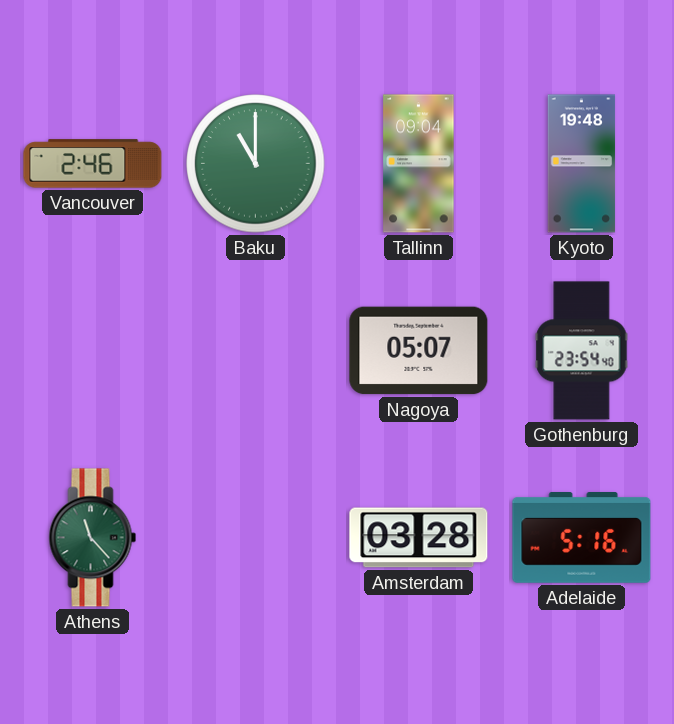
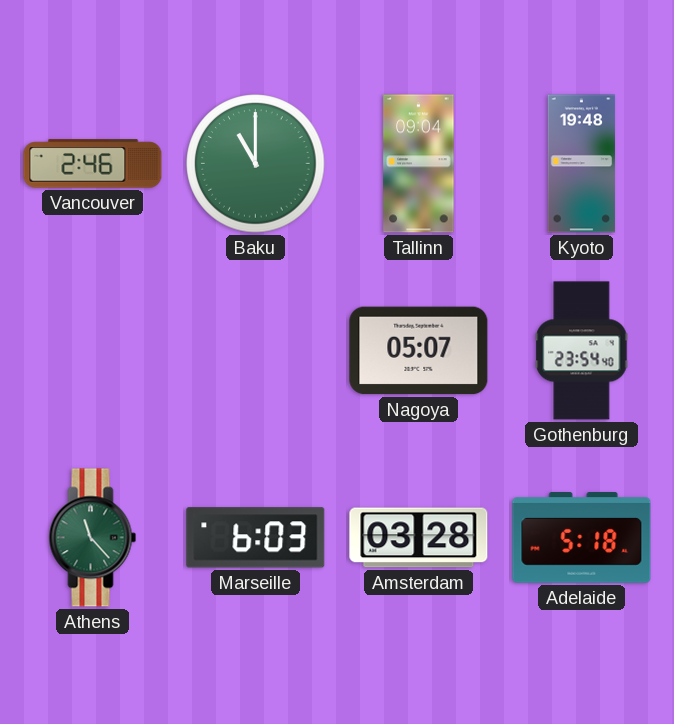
Marseille: none -> 6:03 (256, 538)
Adelaide: 5:16 -> 5:18 (582, 538)
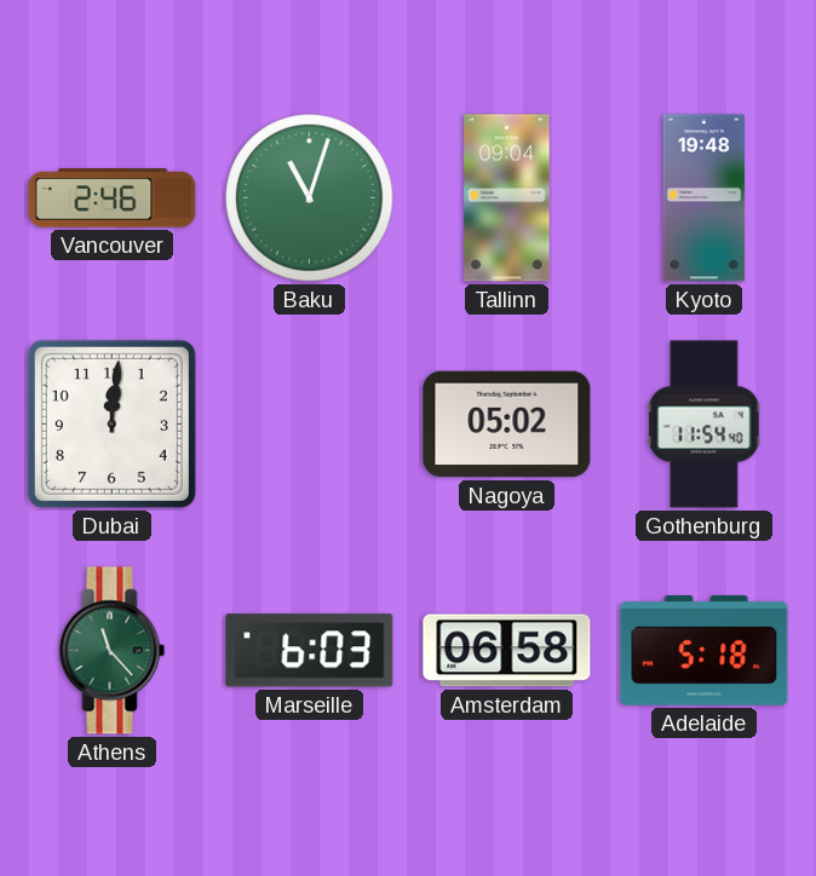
Baku: 11:00 -> 11:03 (310, 198)
Dubai: none -> 12:01 (111, 423)
Nagoya: 05:07 -> 05:02 (507, 425)
Gothenburg: 23:54 -> 11:54 (705, 425)
Amsterdam: 03:28 -> 06:58 (507, 651)
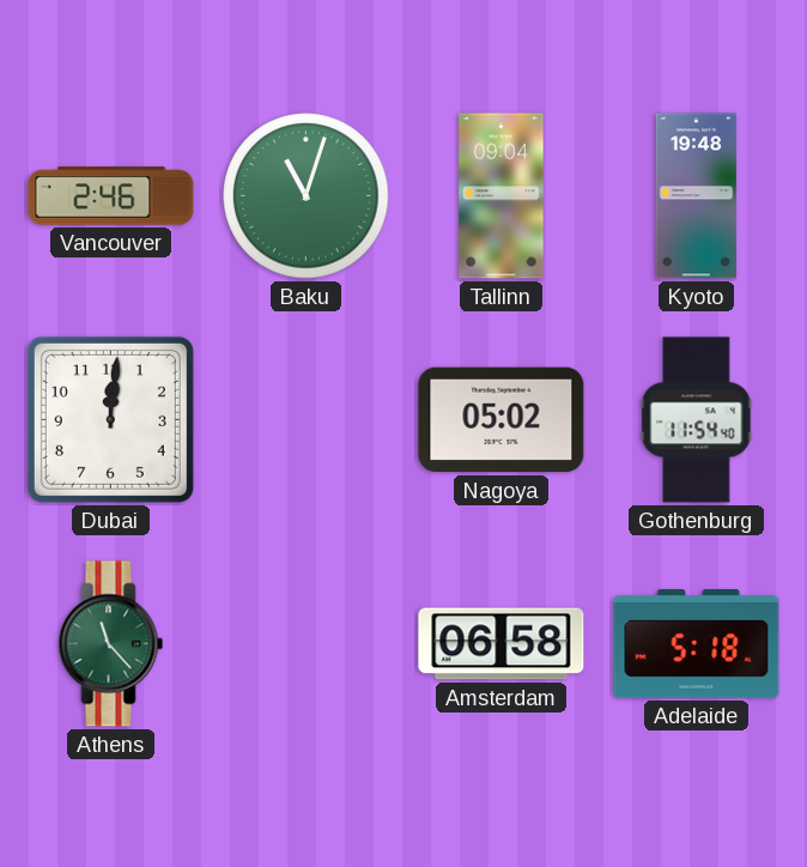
Marseille: 6:03 -> none (310, 651)
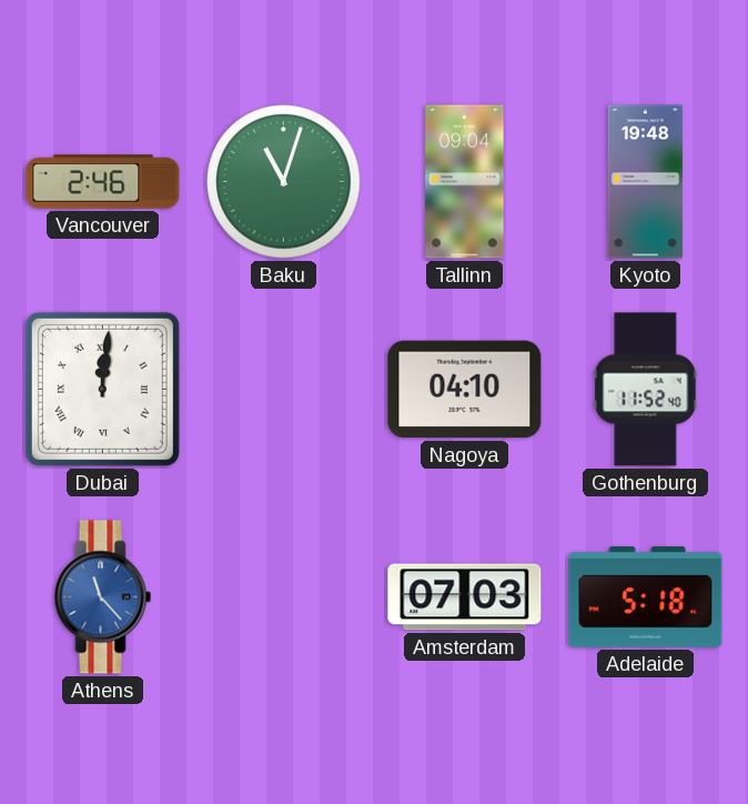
Dubai numerals: Arabic -> Roman (102, 389)
Nagoya: 05:02 -> 04:10 (465, 390)
Gothenburg: 11:54 -> 11:52 (646, 390)
Athens dial: green -> blue (103, 597)
Amsterdam: 06:58 -> 07:03 (465, 597)
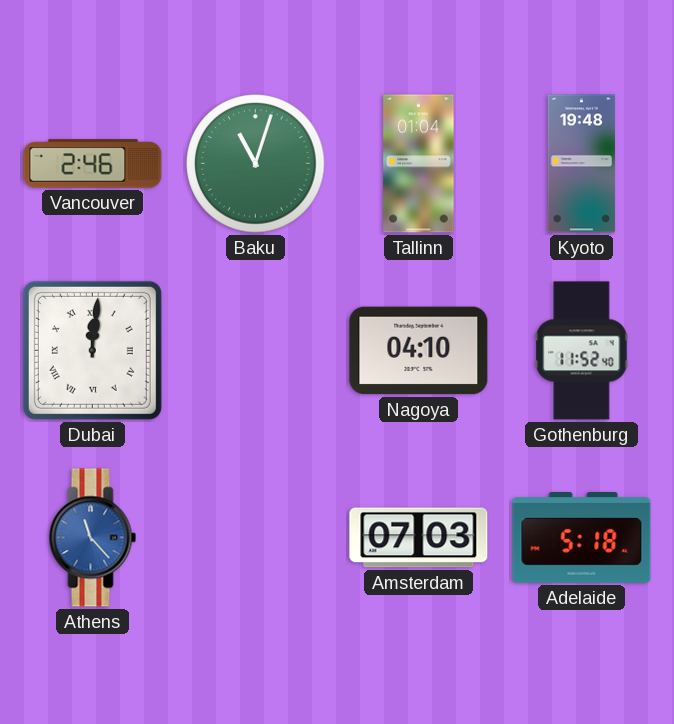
Tallinn: 09:04 -> 01:04 (419, 164)
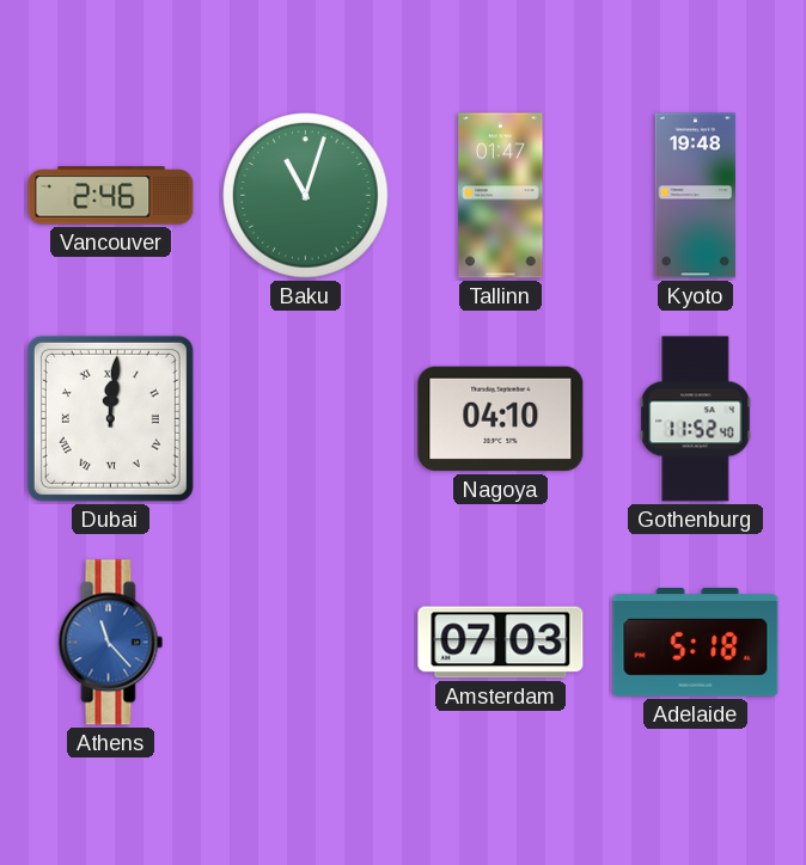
Tallinn: 01:04 -> 01:47 (501, 196)
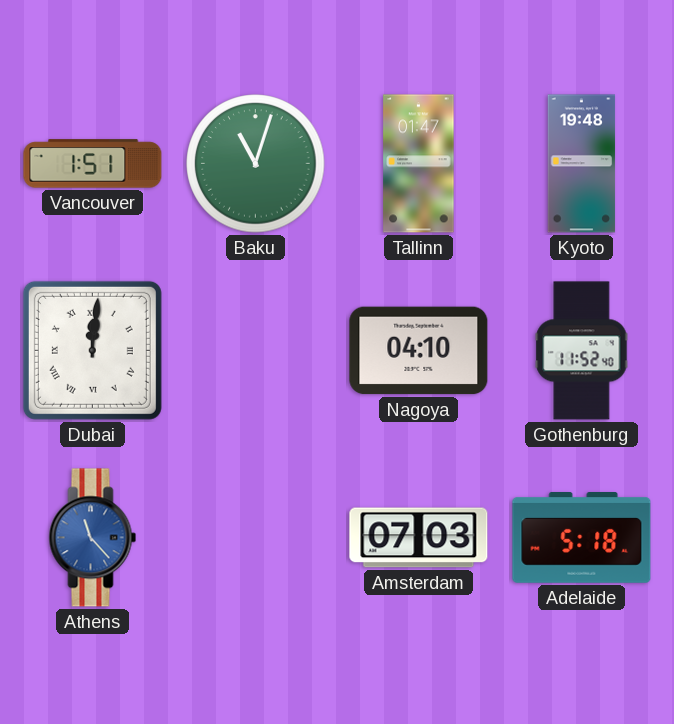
Vancouver: 2:46 -> 1:51 (93, 164)
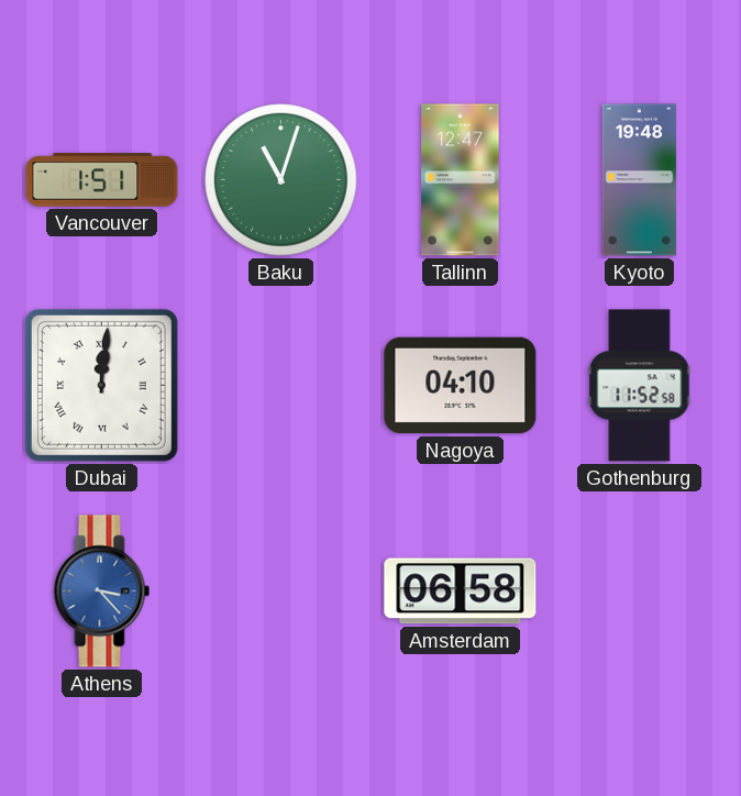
Tallinn: 01:47 -> 12:47 (461, 180)
Gothenburg: 11:52:40 -> 11:52:58 (640, 386)
Athens: 11:23 -> 3:23 (102, 592)
Amsterdam: 07:03 -> 06:58 (461, 592)
Adelaide: 5:18 -> none (582, 538)
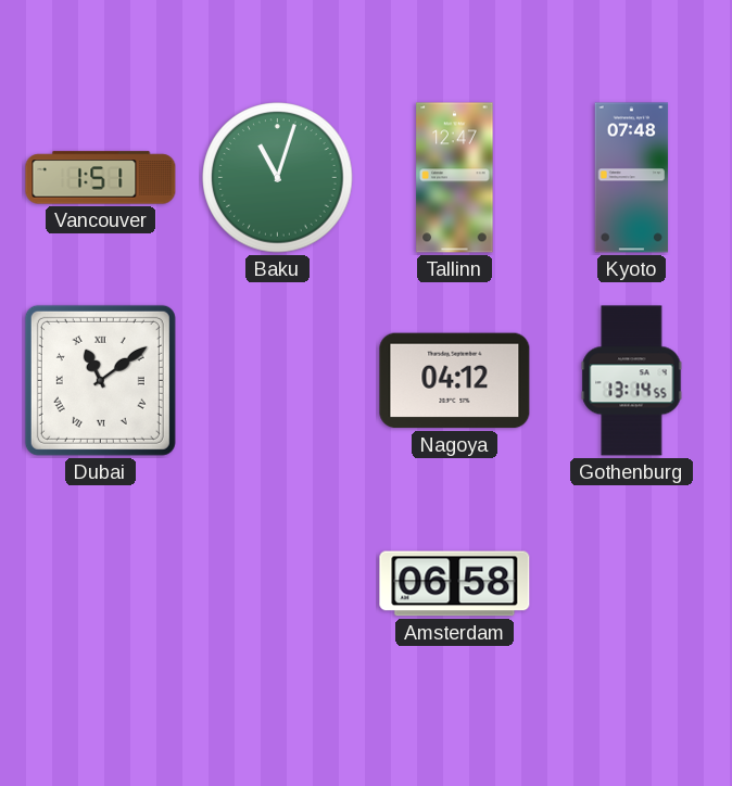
Kyoto: 19:48 -> 07:48 (632, 178)
Dubai: 12:01 -> 11:09 (100, 380)
Nagoya: 04:10 -> 04:12 (455, 381)
Gothenburg: 11:52 -> 13:14 (632, 381)
Athens: 3:23 -> none (102, 592)
